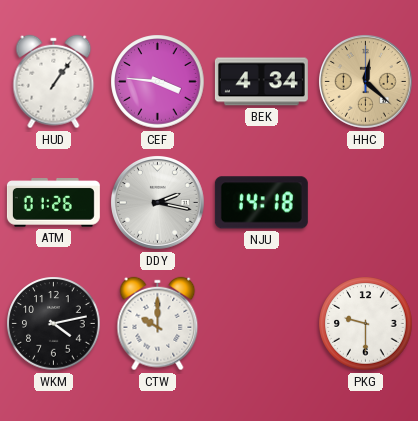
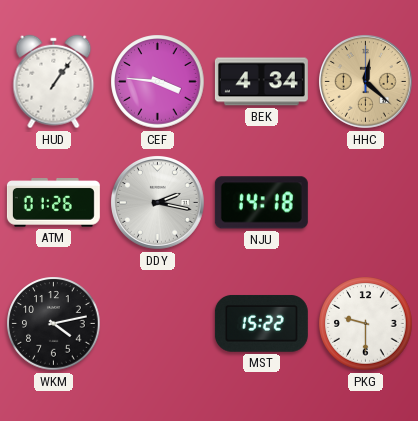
CTW: 10:00 -> none (158, 324)
MST: none -> 15:22 (261, 324)
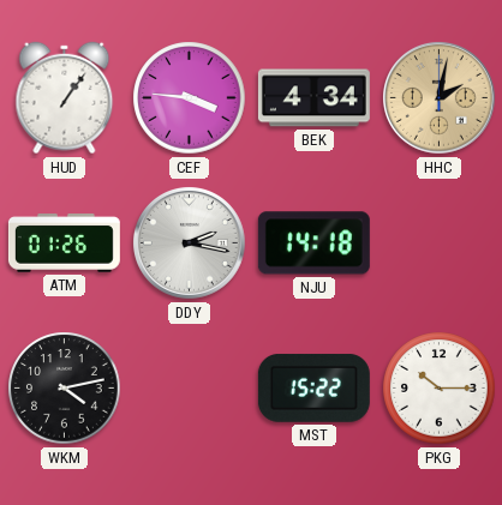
HHC: 12:22 -> 2:02 (440, 98)
PKG: 9:30 -> 10:15 (440, 389)
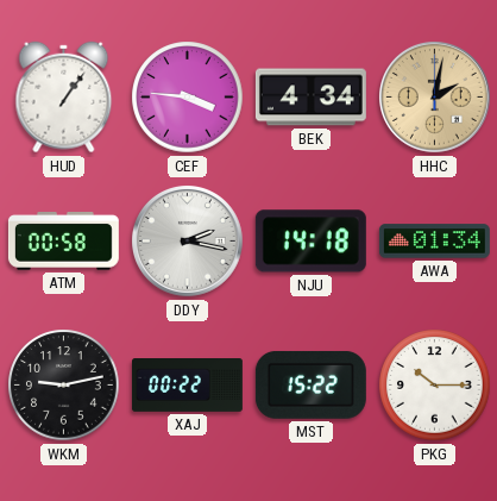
ATM: 01:26 -> 00:58 (63, 242)
AWA: none -> 01:34 (434, 242)
WKM: 4:13 -> 9:13 (64, 386)
XAJ: none -> 00:22 (187, 386)
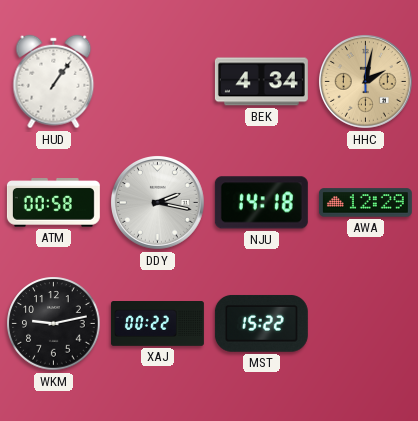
CEF: 3:46 -> none (188, 98)
AWA: 01:34 -> 12:29 (365, 203)
PKG: 10:15 -> none (435, 386)
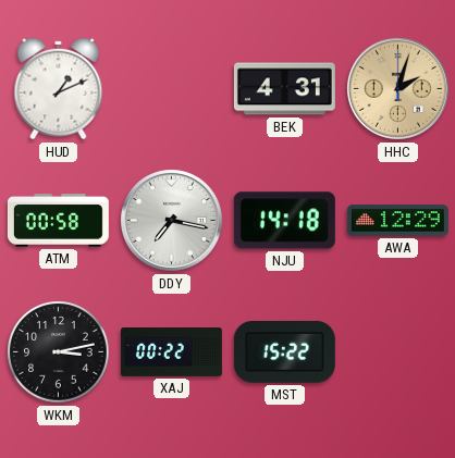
HUD: 1:06 -> 1:11 (59, 89)
BEK: 4:34 -> 4:31 (284, 89)
HHC: 2:02 -> 2:03 (398, 89)
DDY: 2:17 -> 7:17 (172, 221)
WKM: 9:13 -> 3:13 (59, 352)
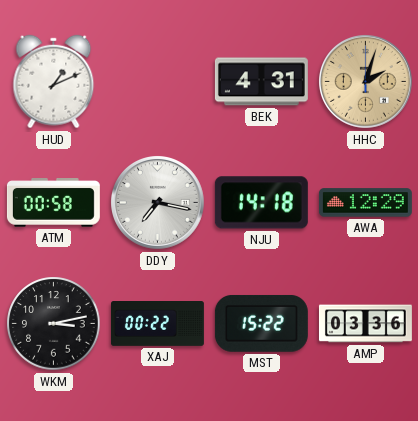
AMP: none -> 03:36 (365, 324)
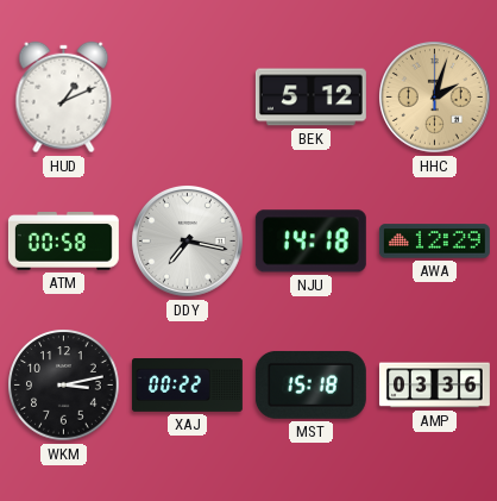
BEK: 4:31 -> 5:12 (310, 98)
MST: 15:22 -> 15:18 (310, 386)
